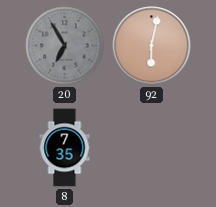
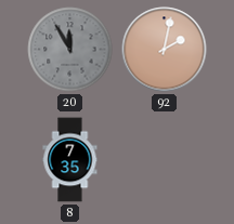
20: 6:55 -> 11:55 (70, 50)
92: 6:02 -> 2:02 (165, 50)
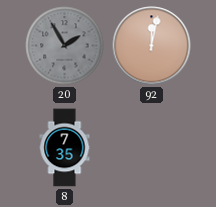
20: 11:55 -> 1:55 (65, 46)
92: 2:02 -> 12:02 (152, 46)
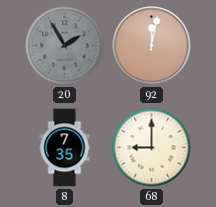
68: none -> 9:00 (152, 148)
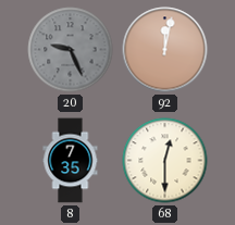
20: 1:55 -> 9:26 (71, 50)
68: 9:00 -> 12:30 (165, 161)
